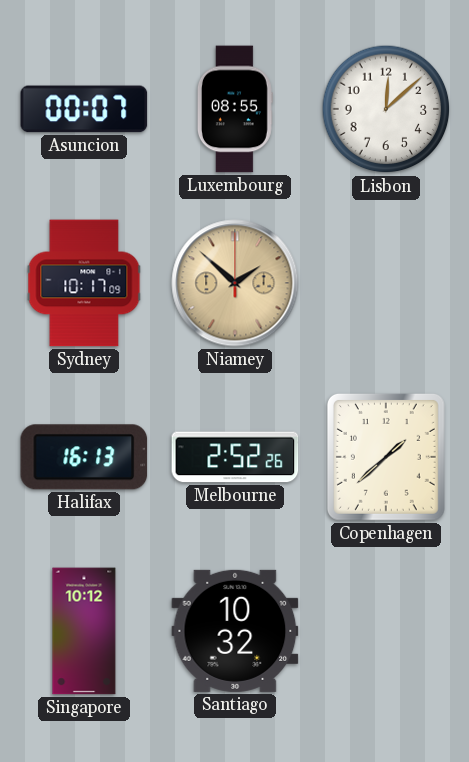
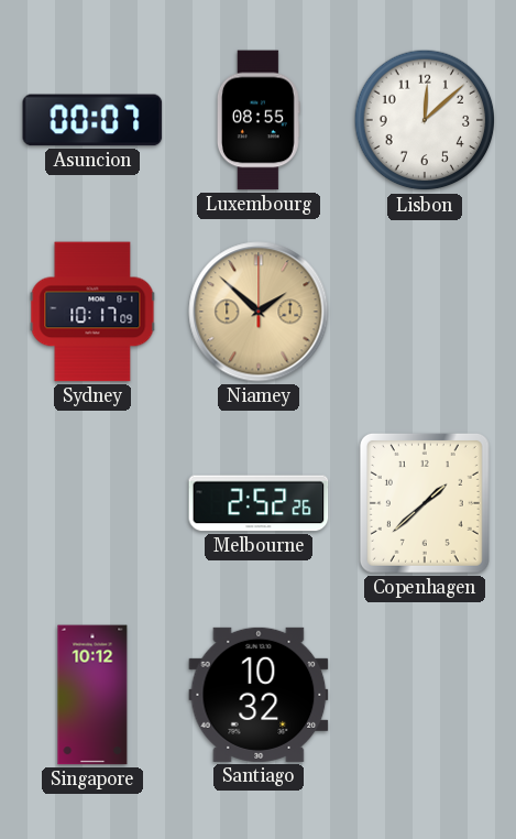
Halifax: 16:13 -> none (84, 457)
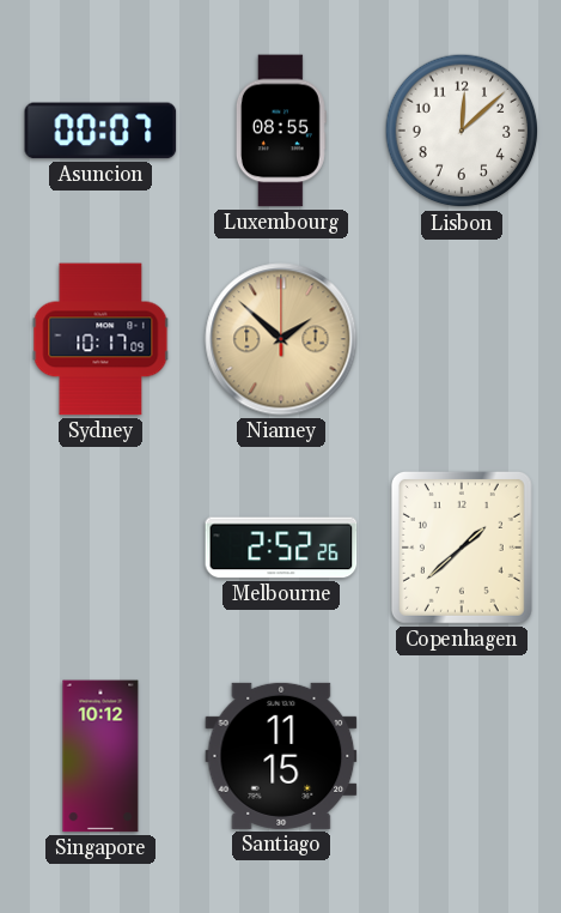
Santiago: 10:32 -> 11:15 (281, 756)
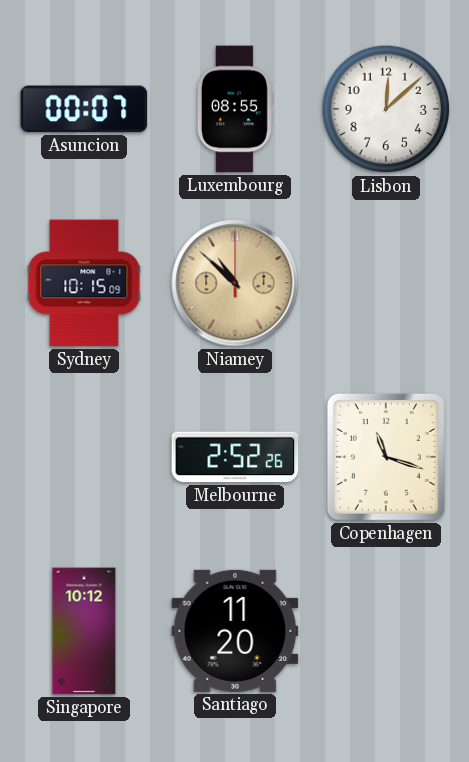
Sydney: 10:17 -> 10:15 (84, 283)
Niamey: 1:52 -> 10:52 (235, 283)
Copenhagen: 1:38 -> 11:18 (386, 457)
Santiago: 11:15 -> 11:20 (235, 631)
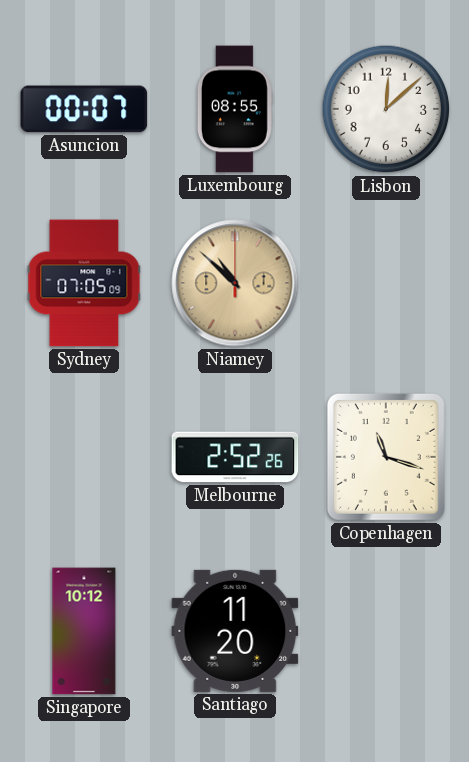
Sydney: 10:15 -> 07:05 (84, 283)
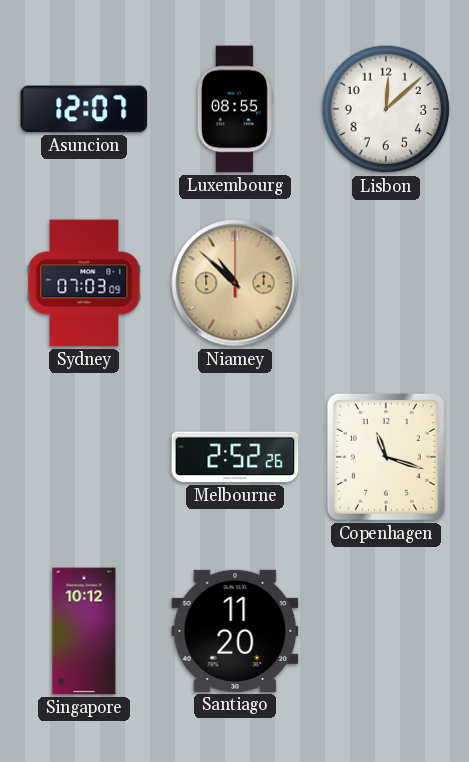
Asuncion: 00:07 -> 12:07 (84, 109)
Sydney: 07:05 -> 07:03 (84, 283)
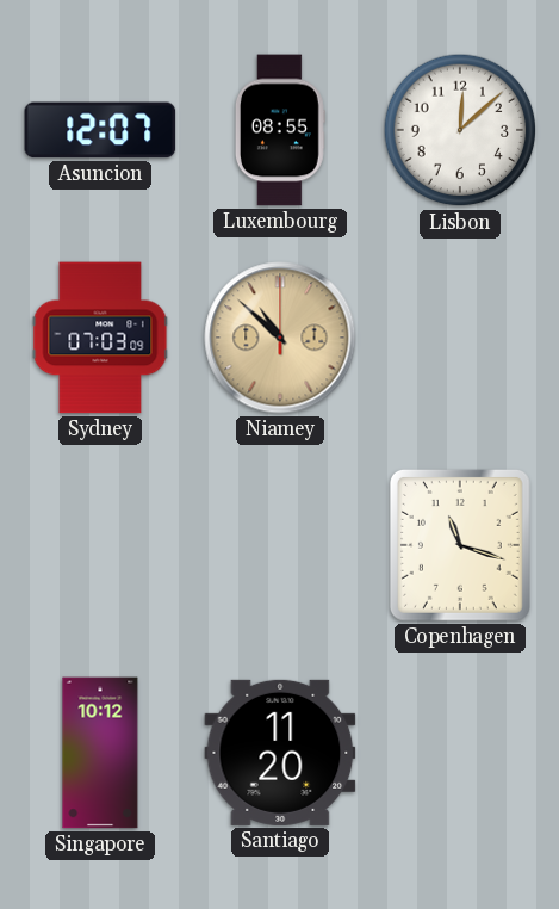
Melbourne: 2:52 -> none (235, 457)
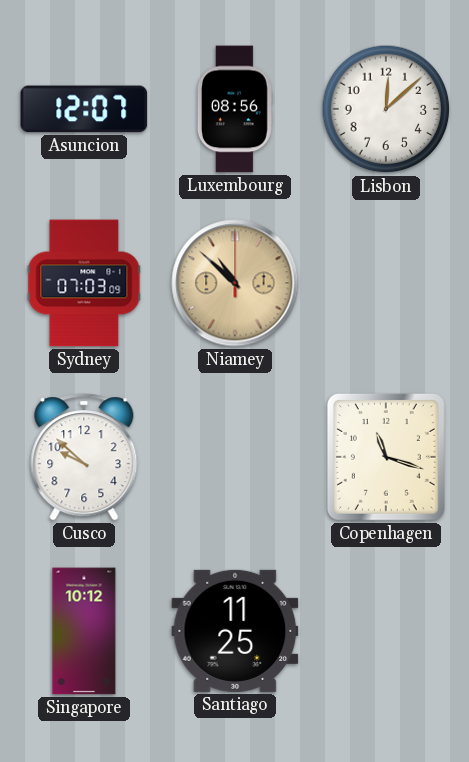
Luxembourg: 08:55 -> 08:56 (235, 109)
Cusco: none -> 9:52 (84, 457)
Santiago: 11:20 -> 11:25 (235, 631)
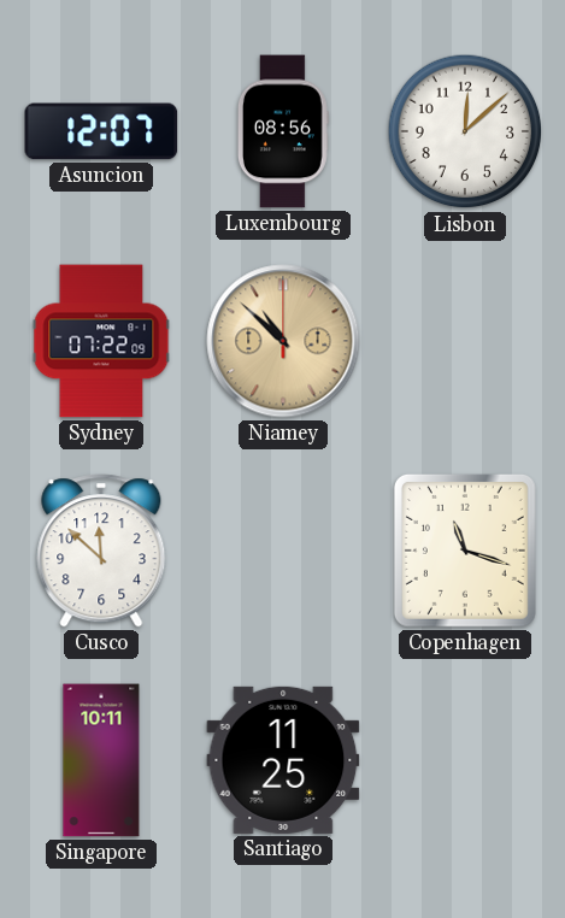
Sydney: 07:03 -> 07:22 (101, 341)
Cusco: 9:52 -> 11:52 (101, 551)
Singapore: 10:12 -> 10:11 (101, 760)
